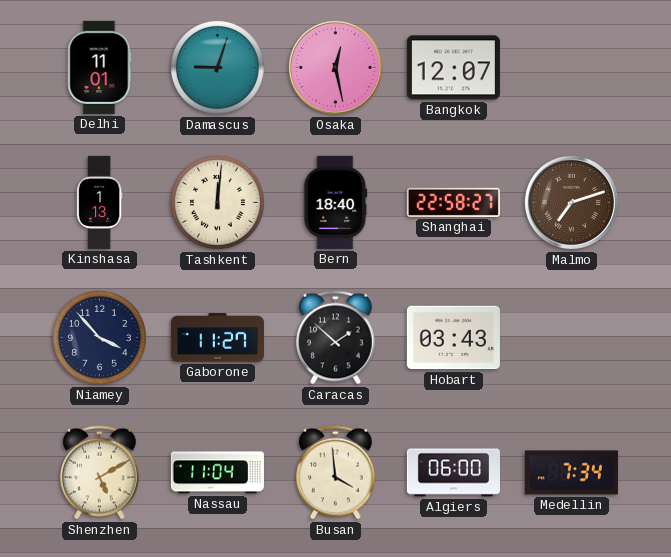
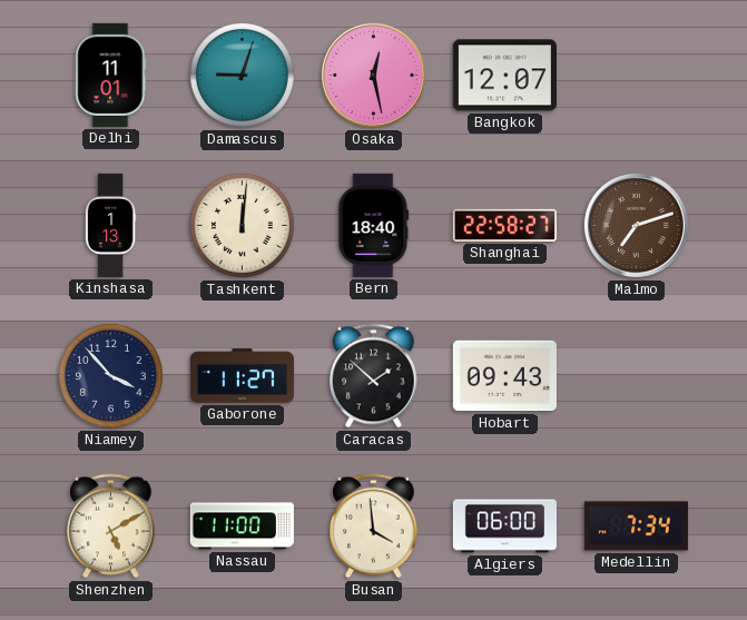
Hobart: 03:43 -> 09:43 (504, 376)
Nassau: 11:04 -> 11:00 (242, 526)
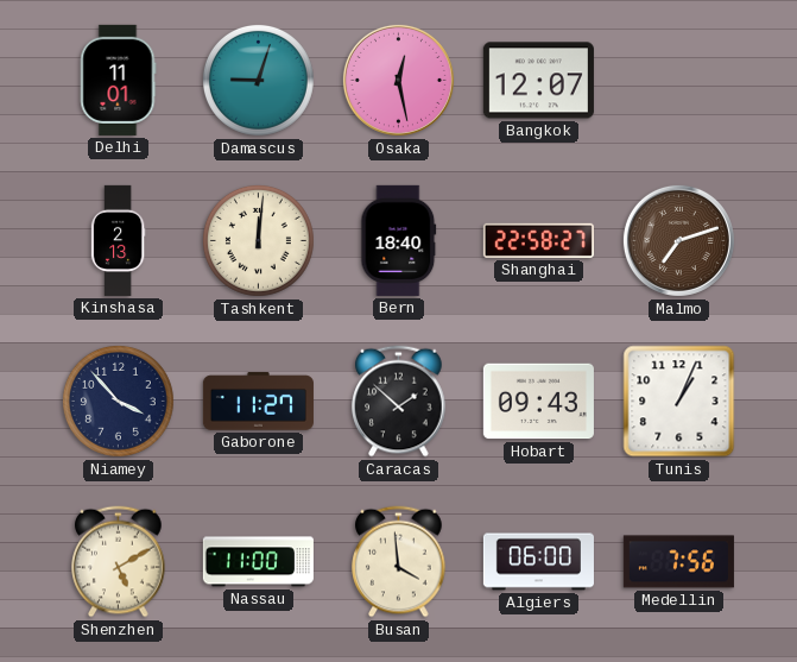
Kinshasa: 1:13 -> 2:13 (118, 240)
Tunis: none -> 1:04 (679, 402)
Medellin: 7:34 -> 7:56 (678, 562)
